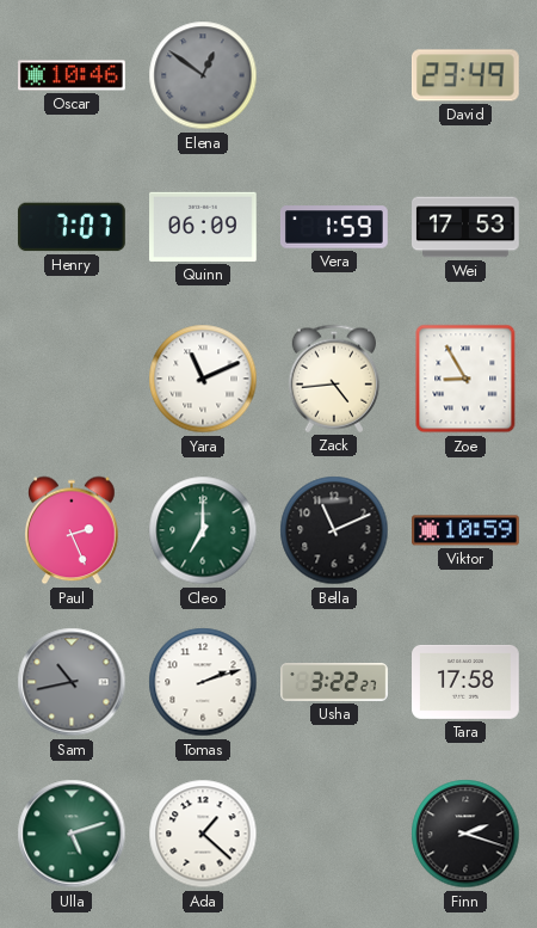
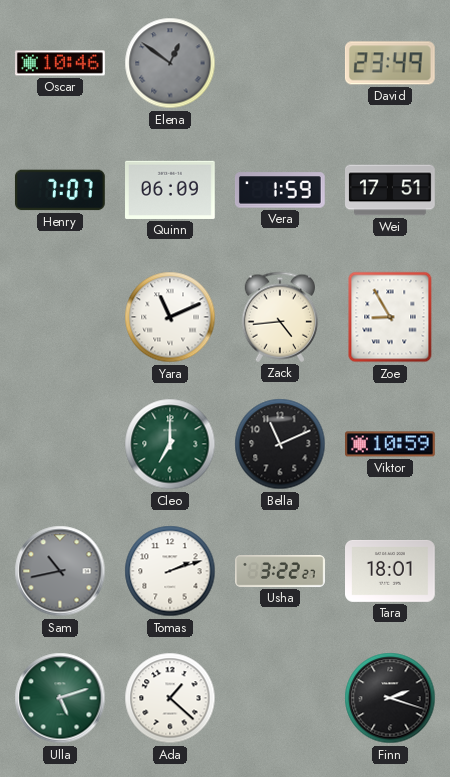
Wei: 17:53 -> 17:51 (391, 190)
Paul: 2:26 -> none (72, 530)
Tara: 17:58 -> 18:01 (391, 571)
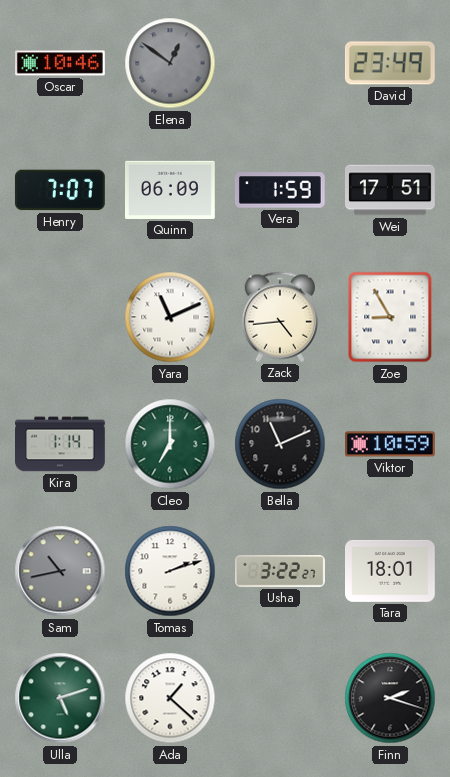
Kira: none -> 1:14 (60, 444)
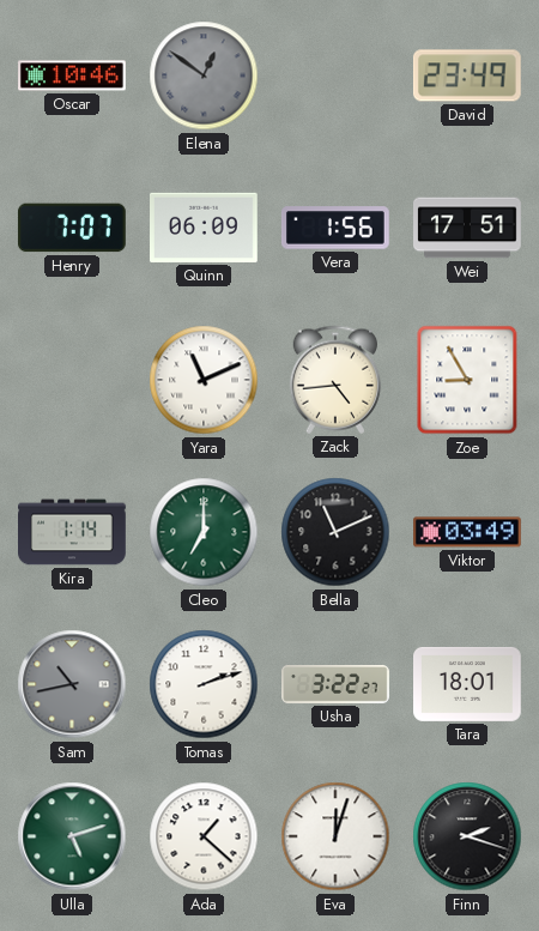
Vera: 1:59 -> 1:56 (335, 228)
Viktor: 10:59 -> 03:49 (468, 532)
Eva: none -> 12:03 (335, 836)
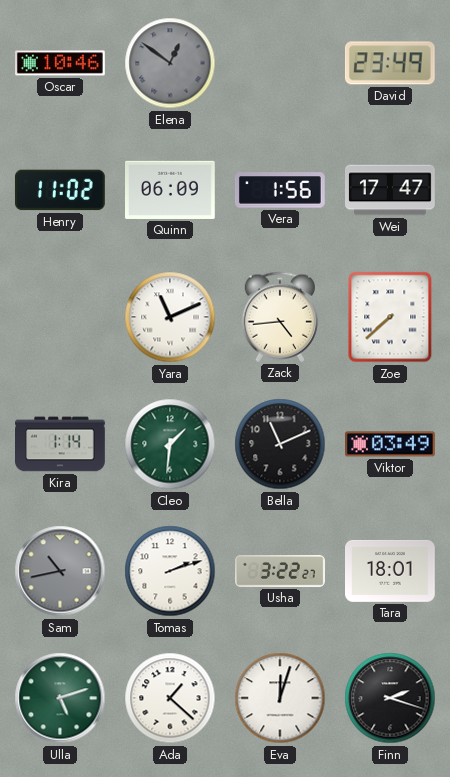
Henry: 7:07 -> 11:02 (60, 190)
Wei: 17:51 -> 17:47 (391, 190)
Zoe: 8:55 -> 7:38 (390, 317)
Cleo: 7:00 -> 1:31 (170, 444)
